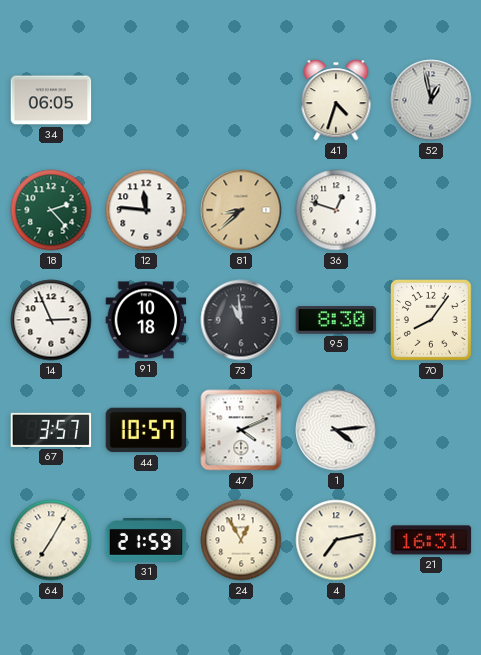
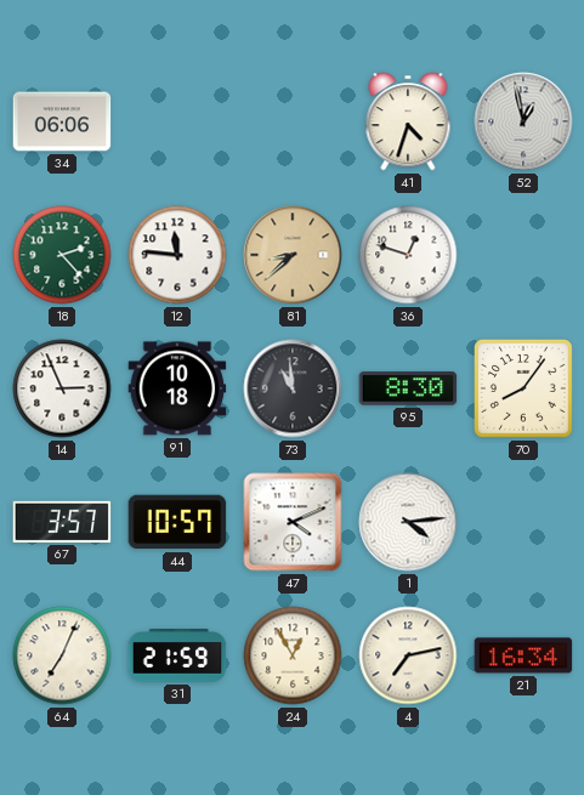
34: 06:05 -> 06:06 (62, 121)
64: 7:05 -> 7:04 (62, 655)
21: 16:31 -> 16:34 (523, 655)
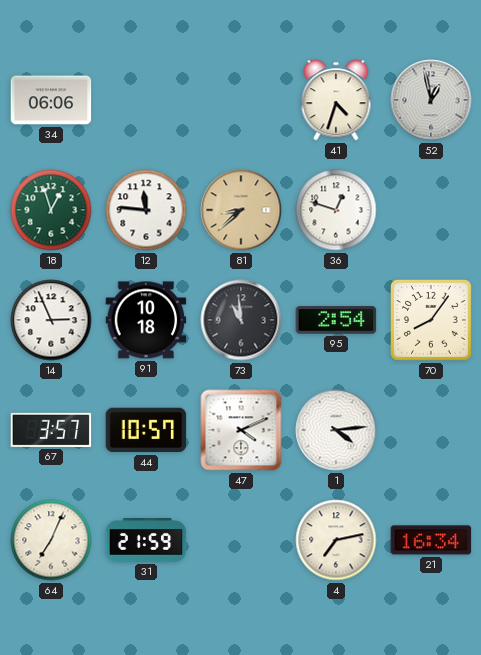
18: 2:23 -> 12:57 (51, 210)
95: 8:30 -> 2:54 (336, 320)
24: 12:55 -> none (293, 655)
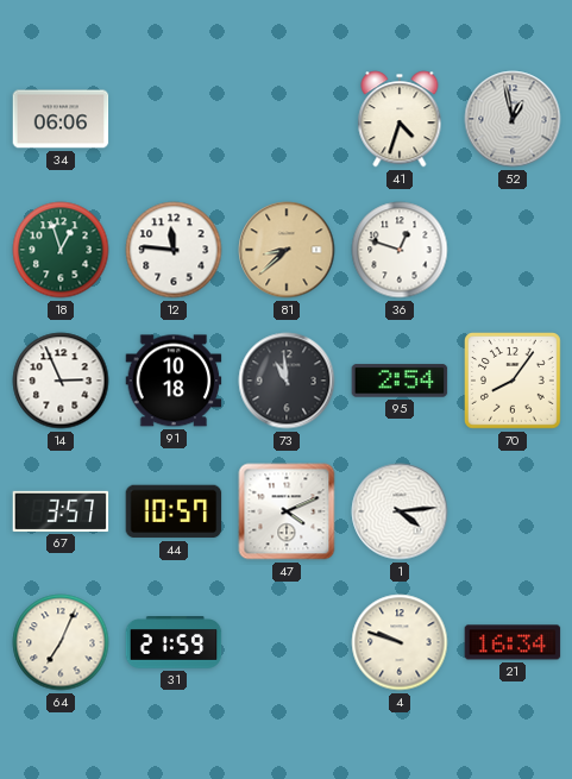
4: 7:13 -> 9:48 (400, 642)
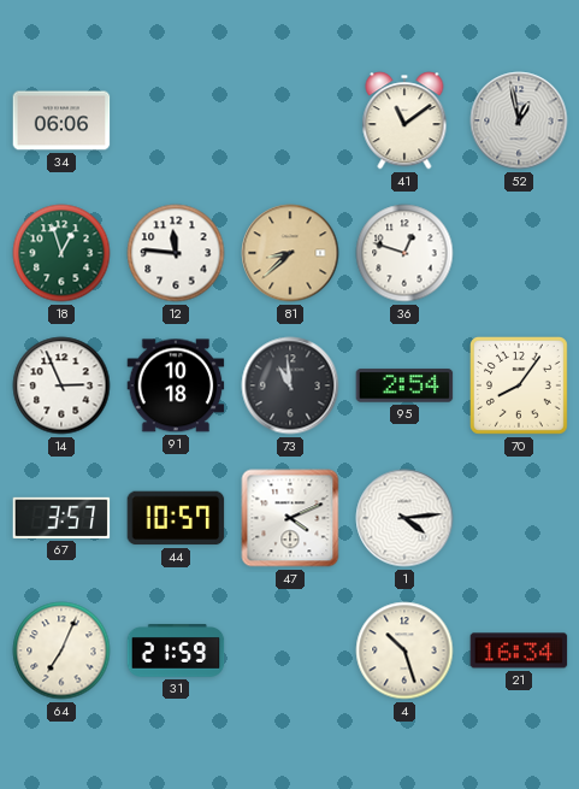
41: 4:33 -> 11:09 (404, 120)
4: 9:48 -> 10:27 (404, 650)
